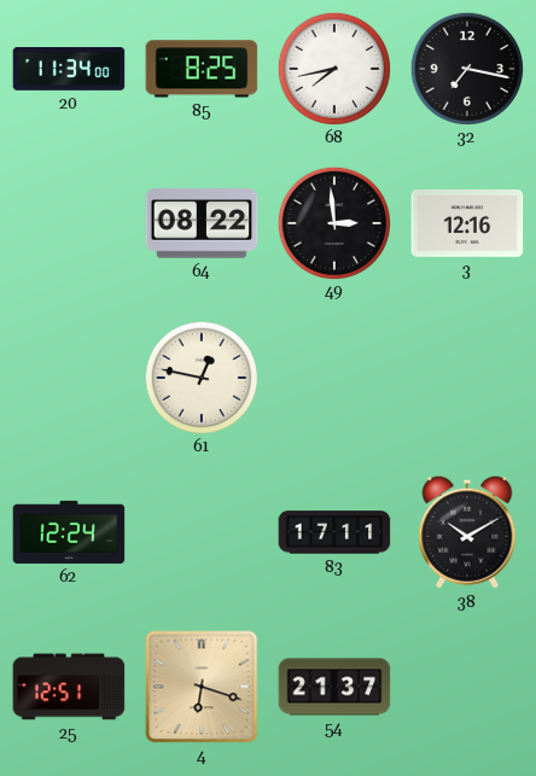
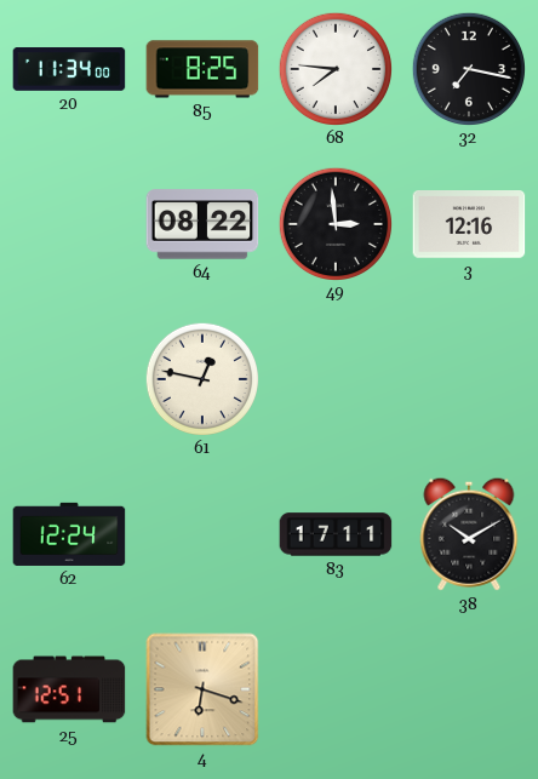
68: 7:43 -> 7:46 (334, 68)
54: 21:37 -> none (334, 687)
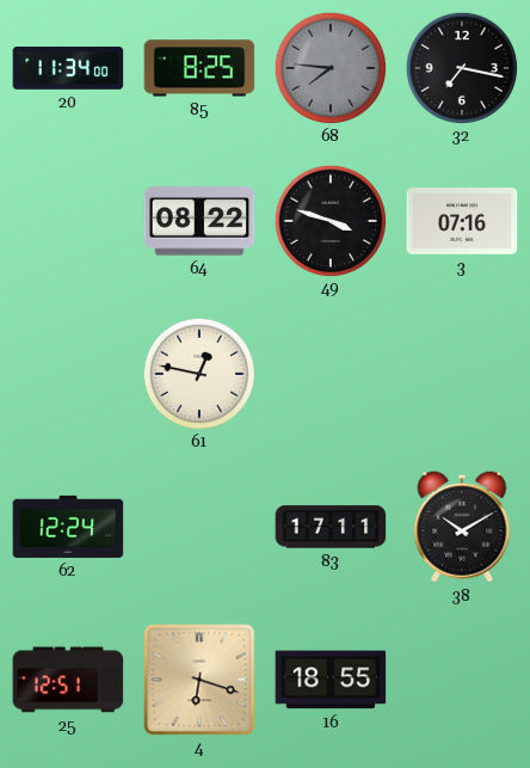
68 dial: white -> grey (329, 67)
49: 2:59 -> 3:48 (329, 220)
3: 12:16 -> 07:16 (462, 222)
16: none -> 18:55 (331, 680)
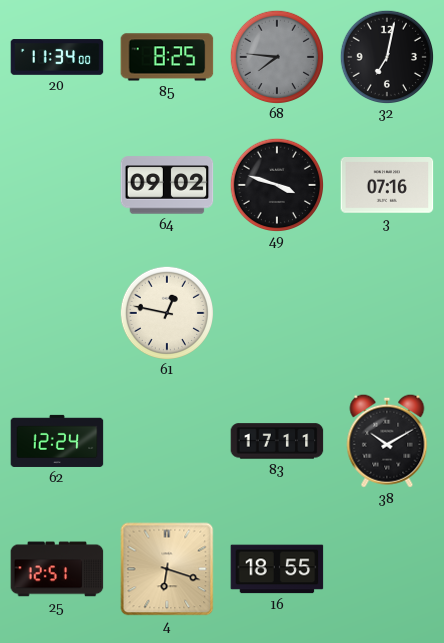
32: 7:17 -> 7:02 (386, 56)
64: 08:22 -> 09:02 (167, 185)
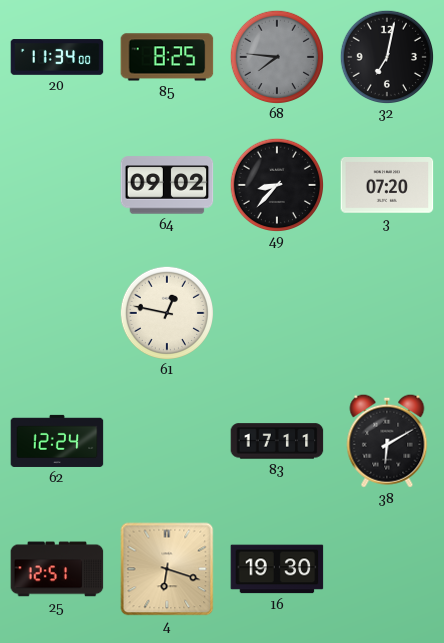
49: 3:48 -> 8:37 (276, 184)
3: 07:16 -> 07:20 (387, 186)
38: 10:10 -> 6:10 (387, 441)
16: 18:55 -> 19:30 (277, 569)
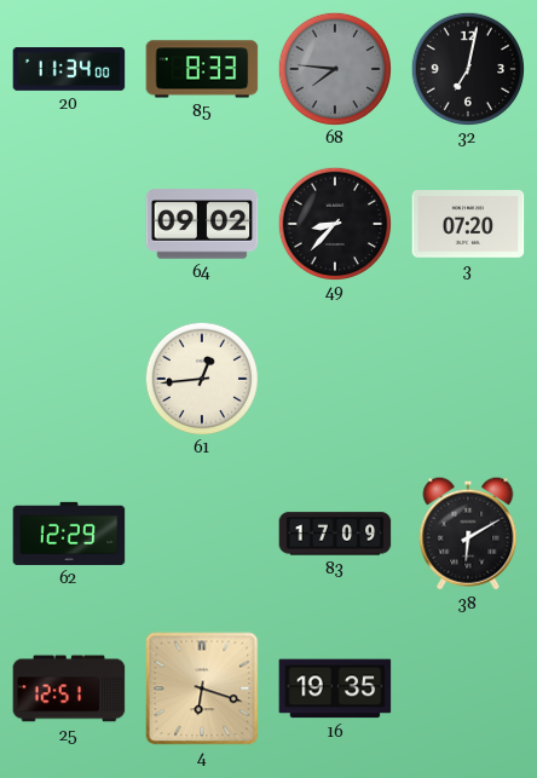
85: 8:25 -> 8:33 (202, 69)
61: 12:47 -> 12:44 (201, 378)
62: 12:24 -> 12:29 (69, 534)
83: 17:11 -> 17:09 (335, 534)
16: 19:30 -> 19:35 (335, 688)
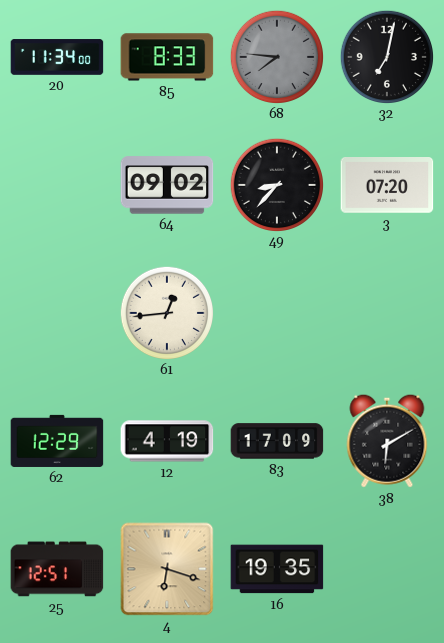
12: none -> 4:19 (167, 441)
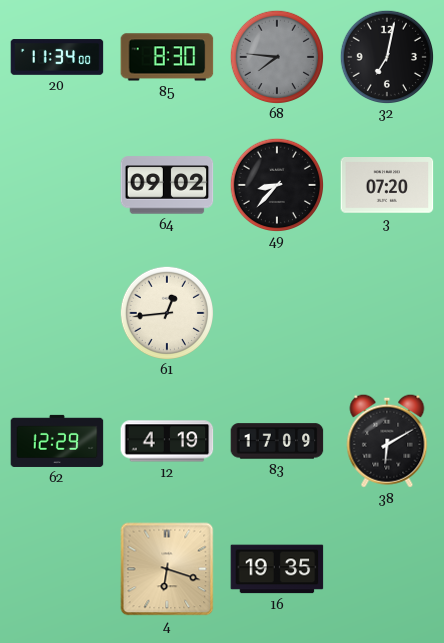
85: 8:33 -> 8:30 (167, 57)
25: 12:51 -> none (57, 569)
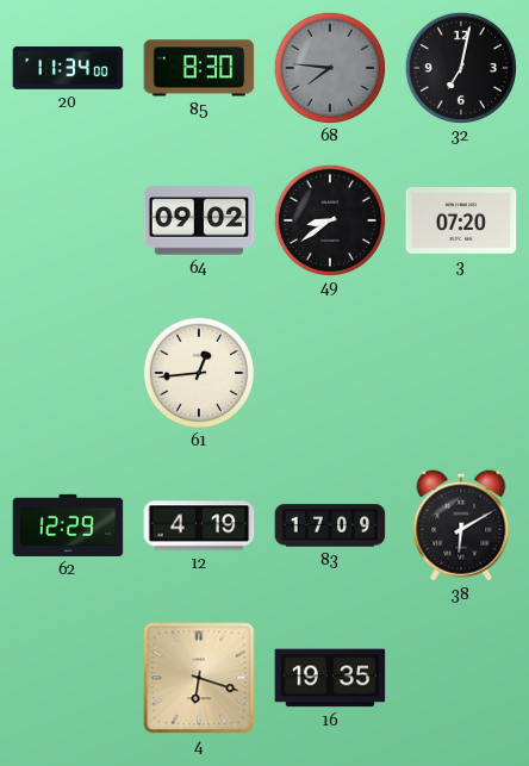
49: 8:37 -> 8:39 (329, 219)
